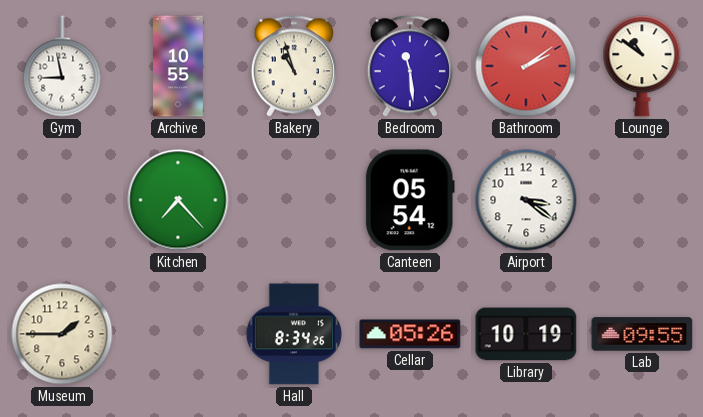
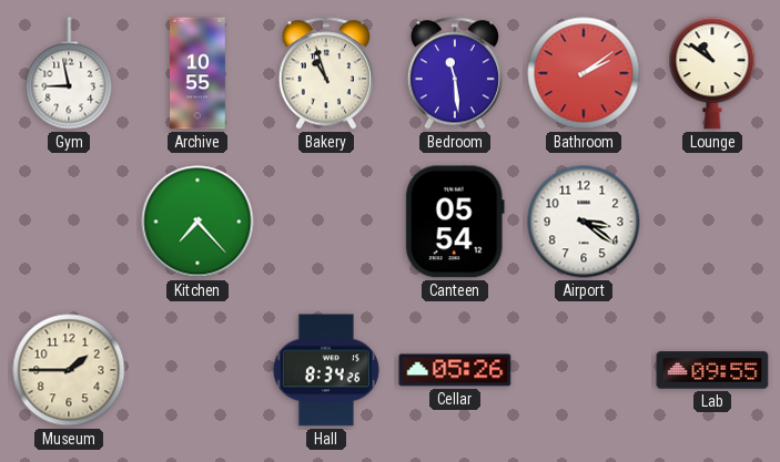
Library: 10:19 -> none (526, 334)
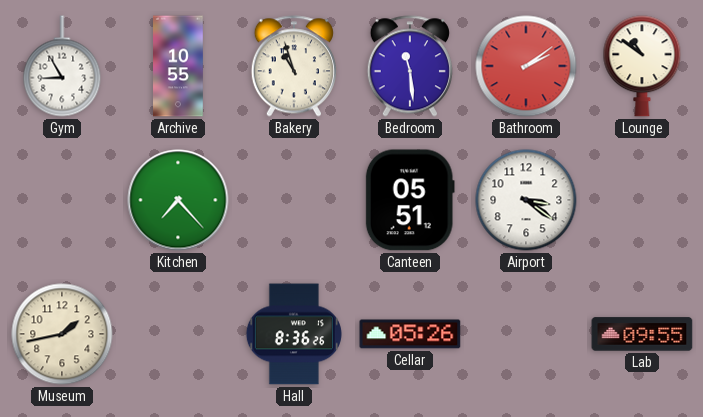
Gym: 8:58 -> 8:55 (62, 66)
Canteen: 05:54 -> 05:51 (410, 200)
Museum: 1:45 -> 1:43 (62, 334)
Hall: 8:34 -> 8:36 (294, 334)
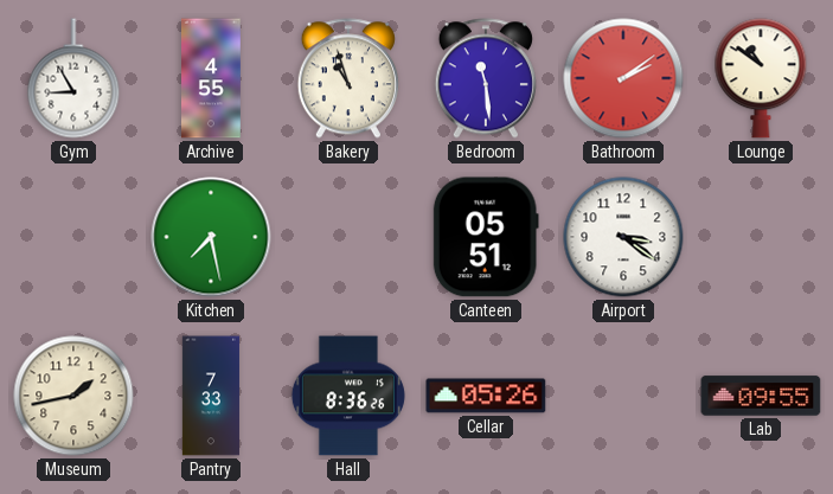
Archive: 10:55 -> 4:55 (212, 78)
Kitchen: 7:23 -> 7:28 (211, 237)
Pantry: none -> 7:33 (211, 396)
